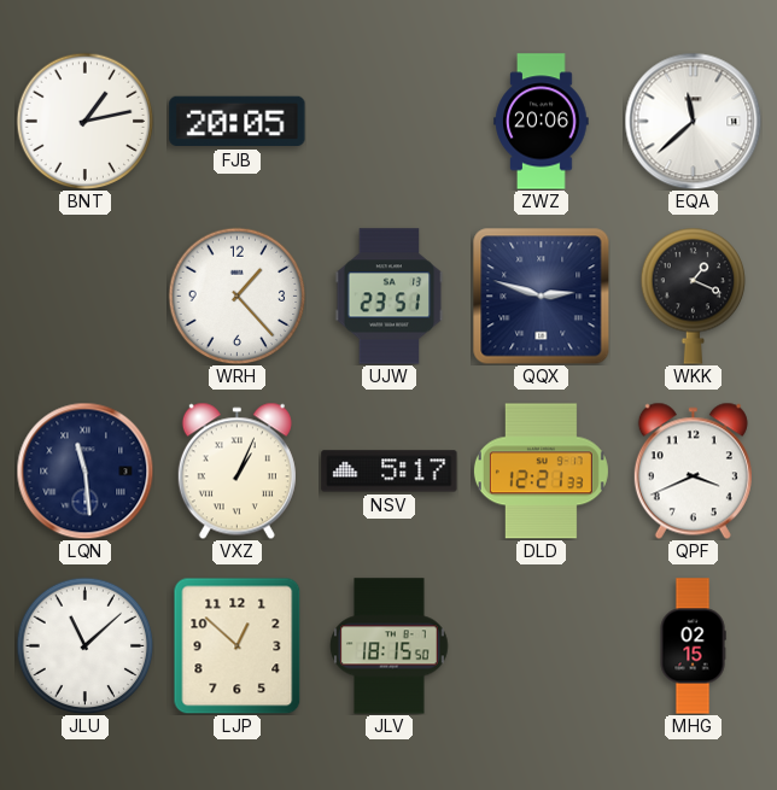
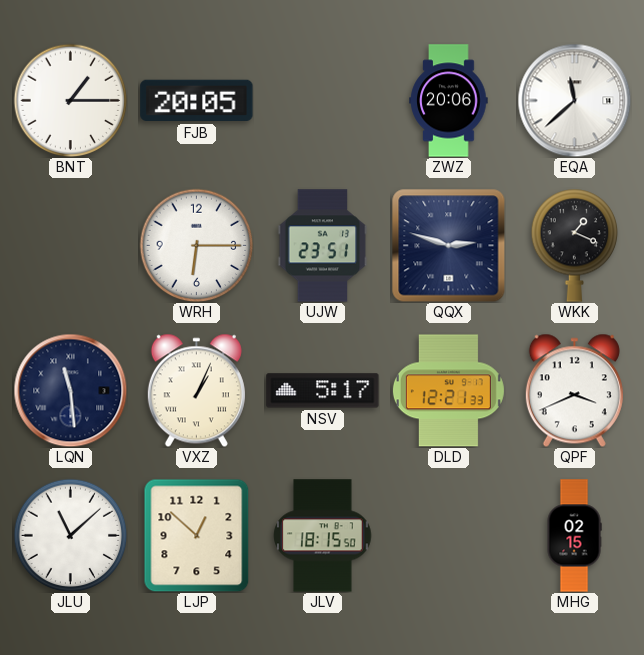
BNT: 1:13 -> 1:15 (70, 100)
WRH: 1:23 -> 6:15 (196, 245)
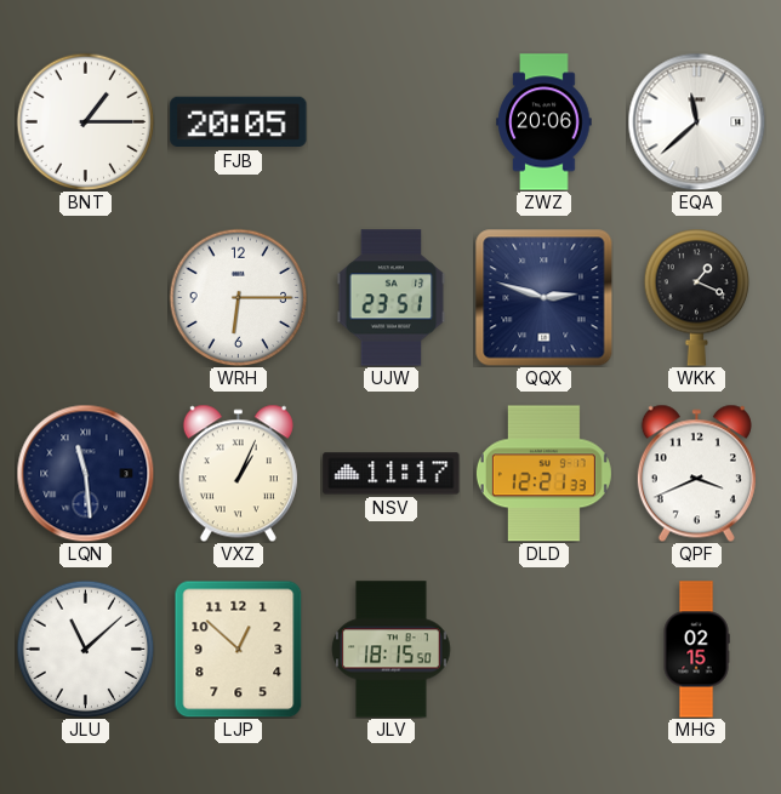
NSV: 5:17 -> 11:17 (392, 474)
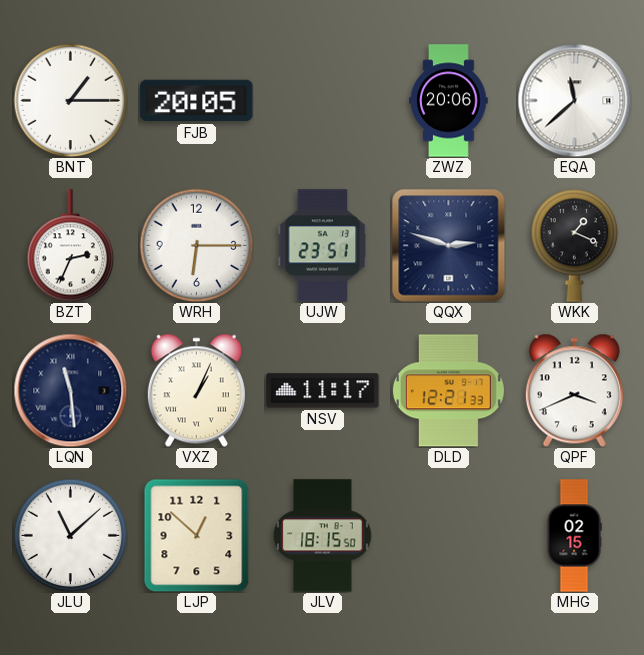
BZT: none -> 2:34 (71, 246)
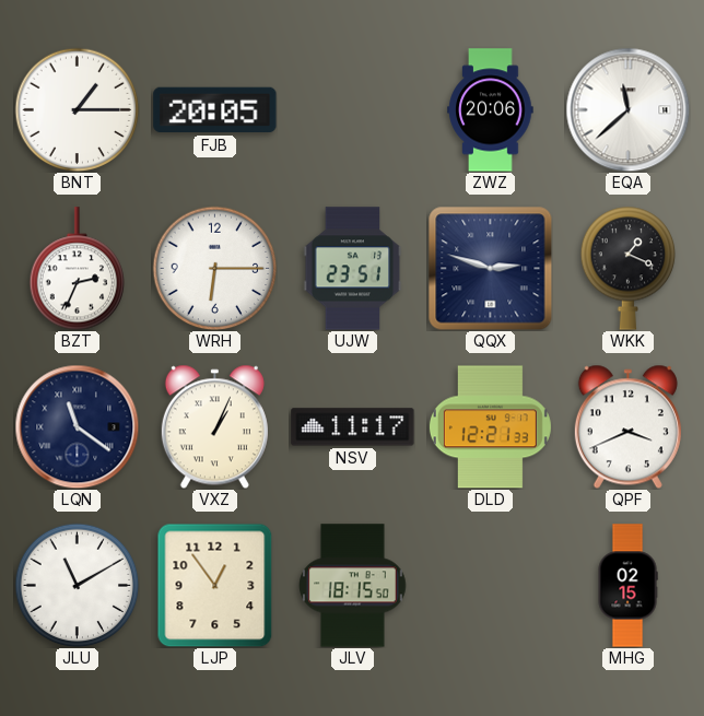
LQN: 11:29 -> 11:21 (77, 426)
JLU: 11:08 -> 11:10 (77, 585)
LJP: 12:52 -> 12:54 (215, 585)
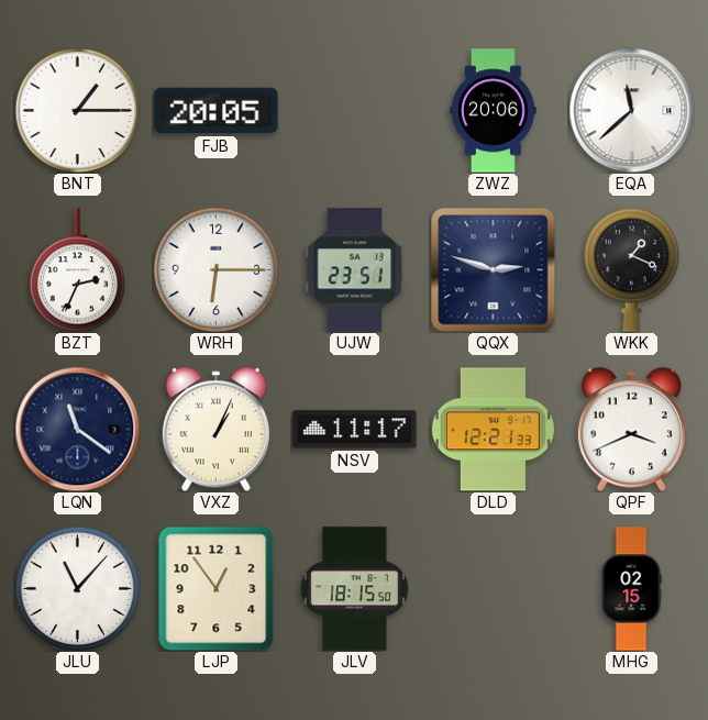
JLU: 11:10 -> 11:07 (77, 588)
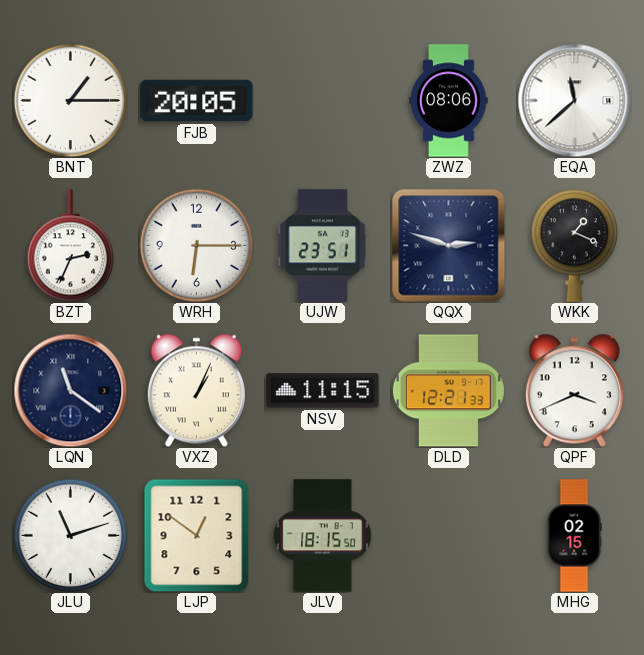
ZWZ: 20:06 -> 08:06 (449, 101)
NSV: 11:17 -> 11:15 (323, 391)
JLU: 11:07 -> 11:12 (70, 535)
LJP: 12:54 -> 12:51 (197, 535)
